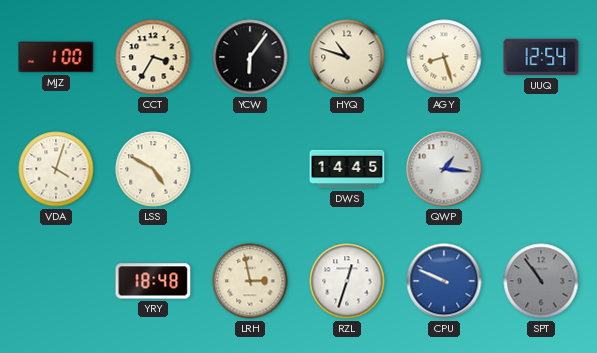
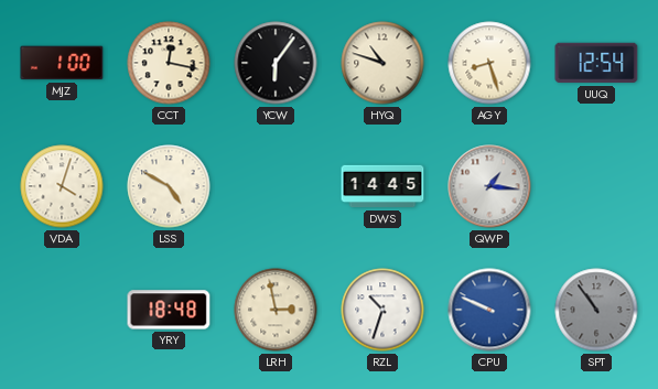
CCT: 3:35 -> 12:17 (169, 63)
RZL: 12:33 -> 10:33 (382, 310)
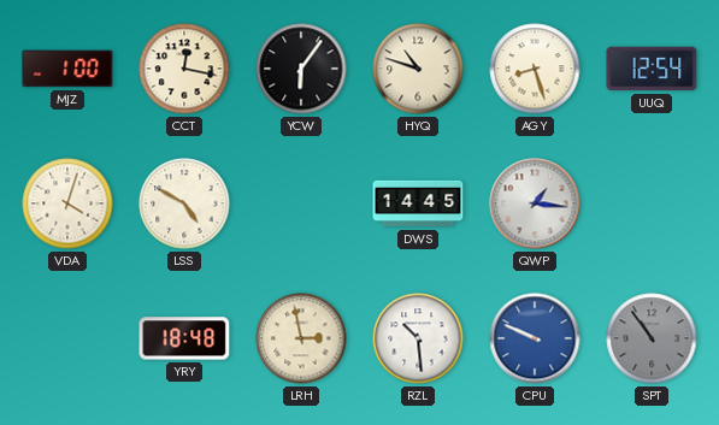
RZL: 10:33 -> 10:29 (418, 338)
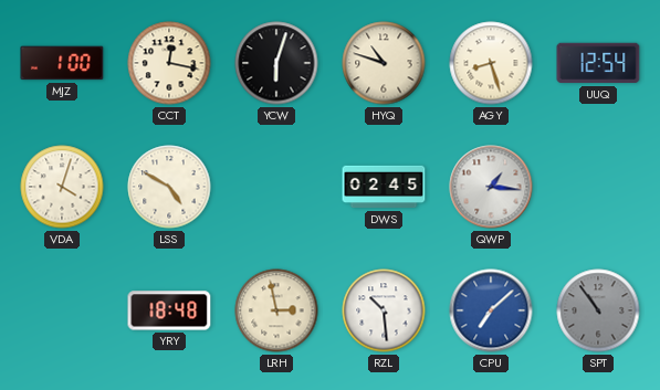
YCW: 6:06 -> 6:03 (276, 63)
DWS: 14:45 -> 02:45 (384, 187)
CPU: 9:49 -> 7:08 (491, 310)
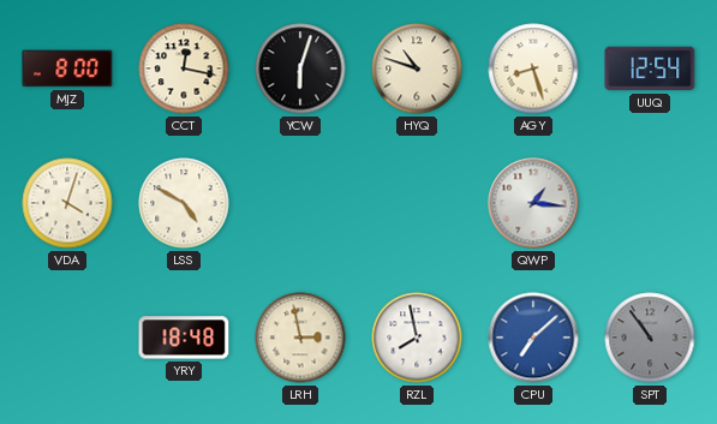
MJZ: 1:00 -> 8:00 (67, 68)
DWS: 02:45 -> none (384, 187)
RZL: 10:29 -> 7:58 (417, 338)
